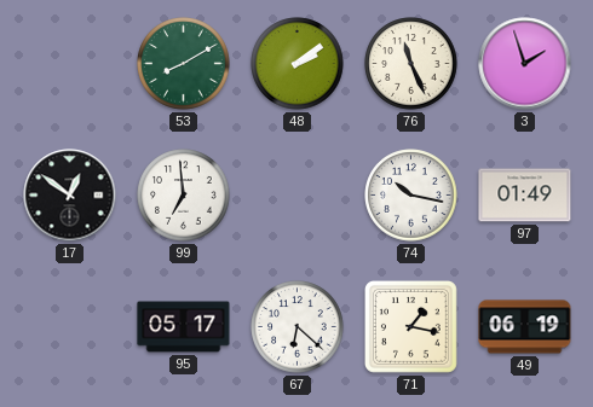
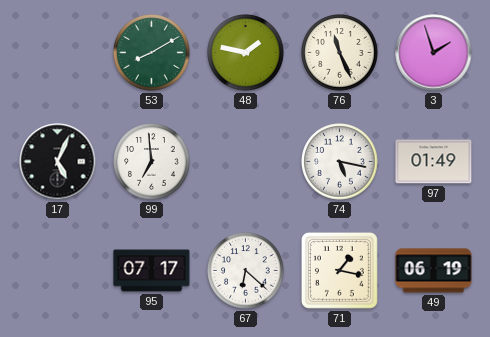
48: 2:09 -> 1:47 (246, 53)
17: 12:51 -> 5:04 (58, 162)
74: 10:17 -> 5:17 (340, 162)
95: 05:17 -> 07:17 (152, 271)
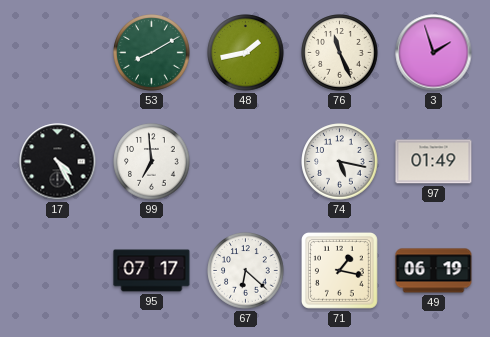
48: 1:47 -> 1:43 (246, 53)
17: 5:04 -> 4:25 (58, 162)
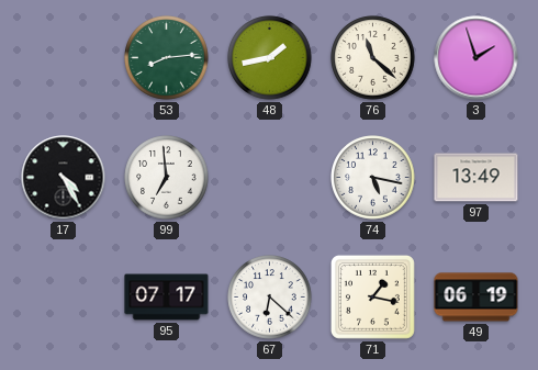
53: 8:10 -> 8:14 (167, 58)
76: 11:26 -> 11:22 (373, 58)
97: 01:49 -> 13:49 (477, 178)
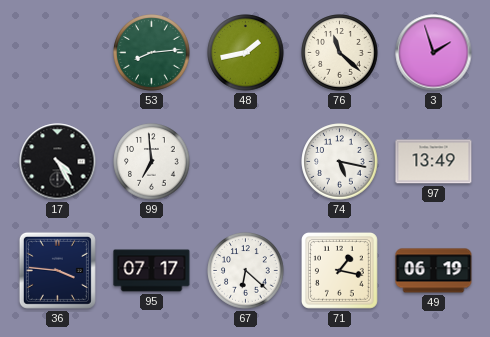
36: none -> 3:46 (57, 270)
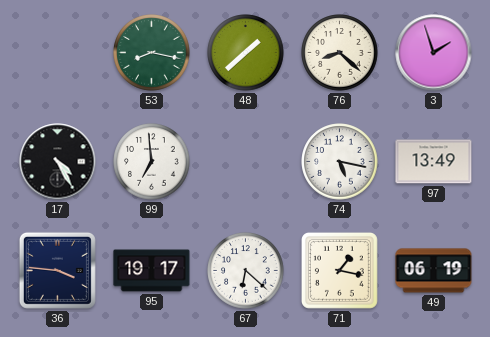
53: 8:14 -> 8:17 (152, 53)
48: 1:43 -> 1:38 (246, 53)
76: 11:22 -> 8:22 (340, 53)
95: 07:17 -> 19:17 (152, 271)
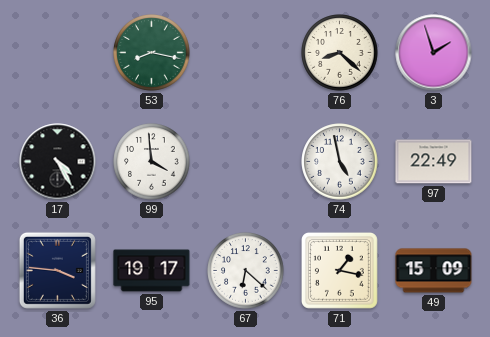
48: 1:38 -> none (246, 53)
99: 6:59 -> 3:59 (152, 162)
74: 5:17 -> 4:58 (340, 162)
97: 13:49 -> 22:49 (434, 162)
49: 06:19 -> 15:09 (434, 271)
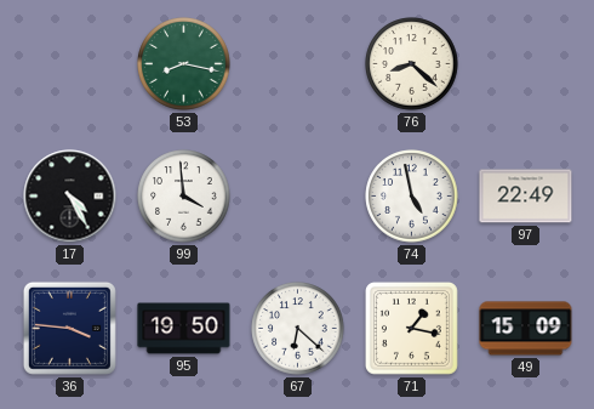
3: 1:57 -> none (434, 53)
95: 19:17 -> 19:50 (184, 329)
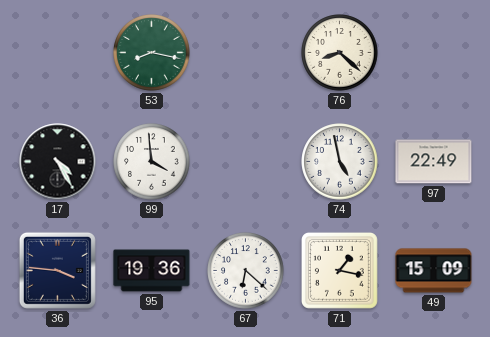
95: 19:50 -> 19:36 (152, 271)
